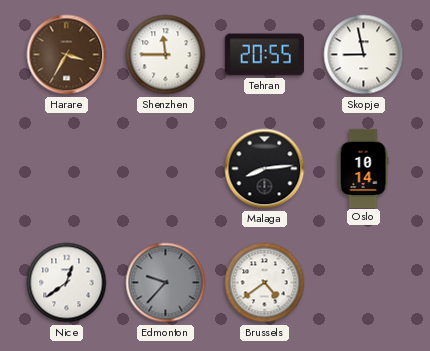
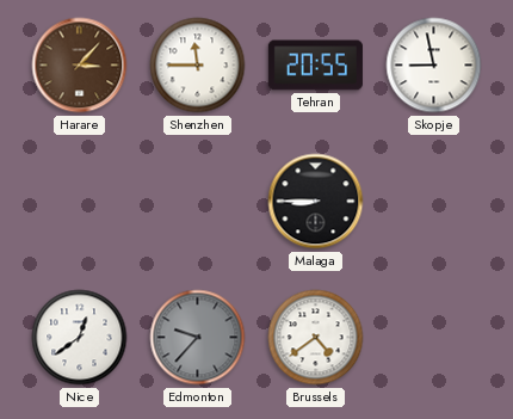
Harare: 3:35 -> 3:07 (80, 66)
Malaga: 8:14 -> 8:45 (316, 202)
Oslo: 10:14 -> none (363, 168)
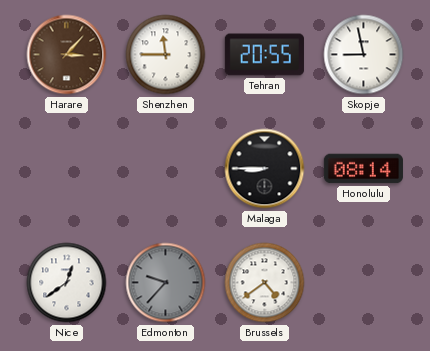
Honolulu: none -> 08:14 (363, 169)
